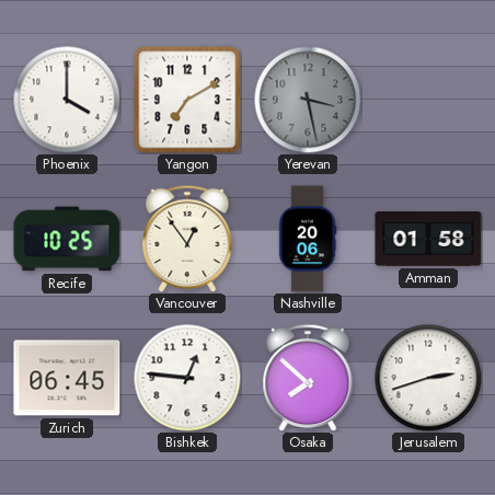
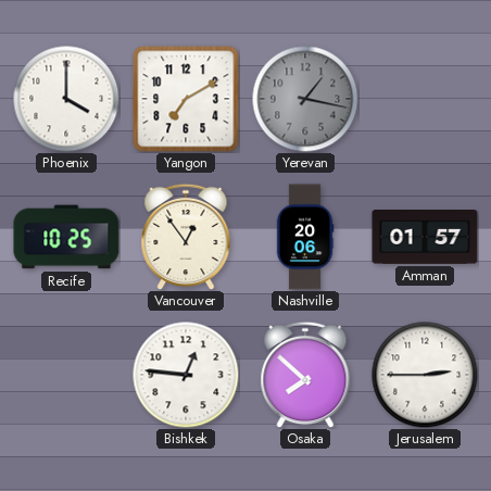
Yerevan: 3:28 -> 1:17 (305, 99)
Amman: 01:58 -> 01:57 (425, 238)
Zurich: 06:45 -> none (67, 378)
Jerusalem: 2:42 -> 2:45 (425, 375)
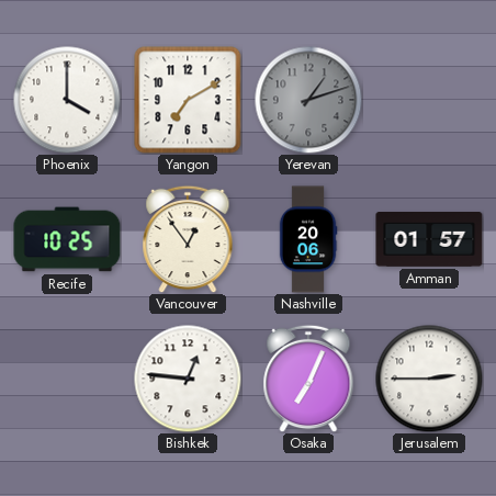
Yerevan: 1:17 -> 1:12 (308, 100)
Osaka: 7:52 -> 7:04 (308, 379)
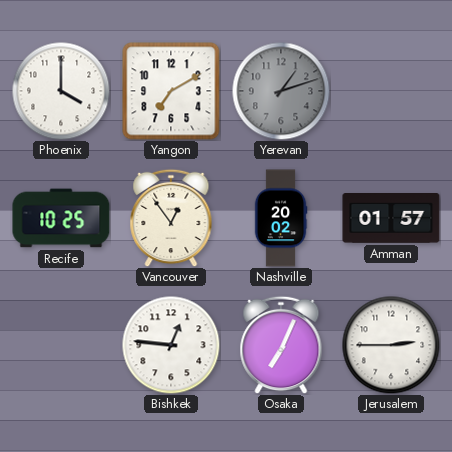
Nashville: 20:06 -> 20:02 (281, 218)
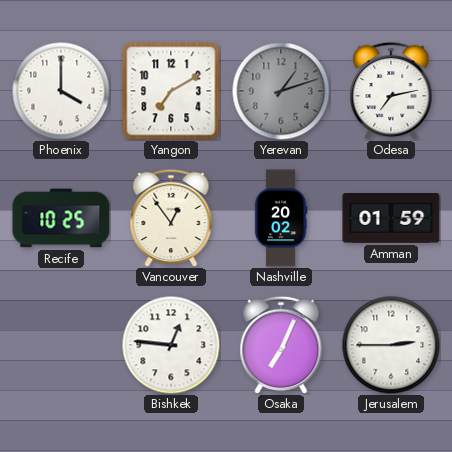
Odesa: none -> 7:13 (391, 91)
Amman: 01:57 -> 01:59 (391, 219)
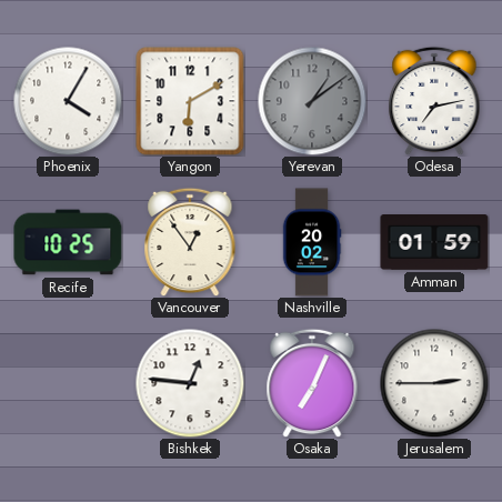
Phoenix: 4:00 -> 4:05 (68, 101)
Yangon: 7:10 -> 6:10 (190, 101)
Yerevan: 1:12 -> 1:09 (312, 101)
